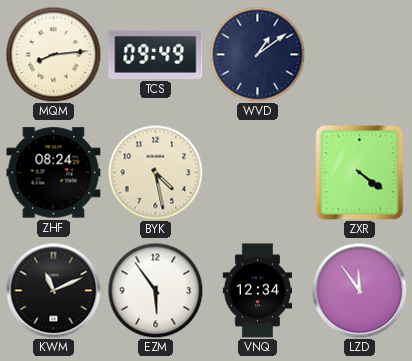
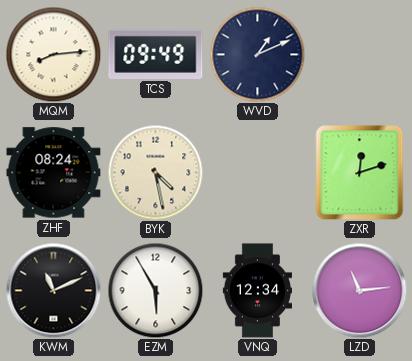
WVD: 1:09 -> 1:11 (257, 54)
ZXR: 4:21 -> 12:12 (360, 172)
EZM: 5:54 -> 5:55 (155, 290)
LZD: 11:54 -> 11:14 (359, 290)
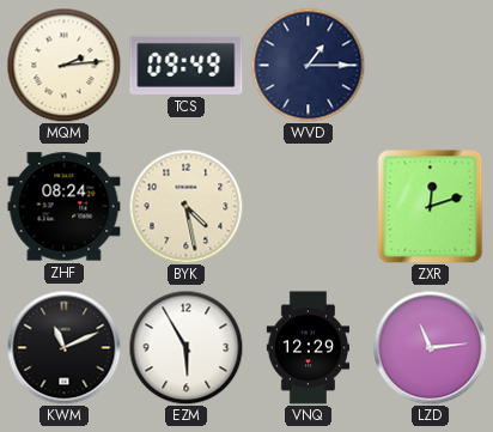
MQM: 8:14 -> 2:14 (63, 65)
WVD: 1:11 -> 1:15 (308, 65)
VNQ: 12:34 -> 12:29 (308, 348)
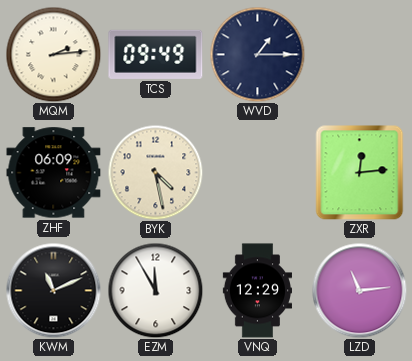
ZHF: 08:24 -> 06:09 (54, 173)
ZXR: 12:12 -> 12:14 (360, 172)
EZM: 5:55 -> 11:55 (155, 290)
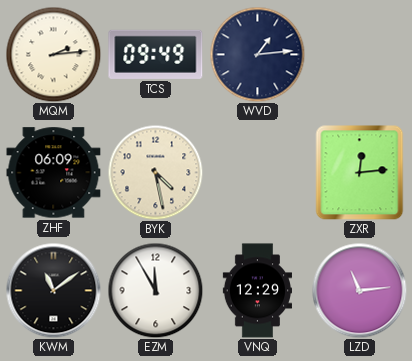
WVD: 1:15 -> 1:14 (257, 54)
KWM: 11:11 -> 11:09 (53, 290)
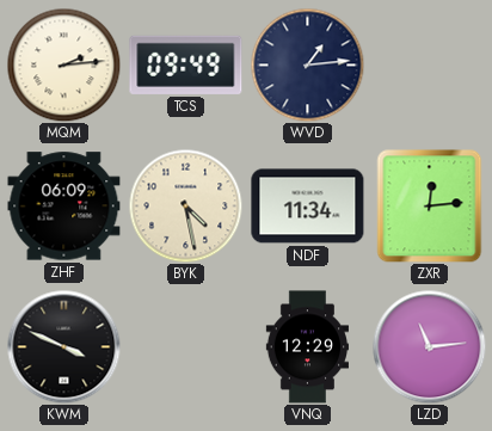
NDF: none -> 11:34 (308, 207)
KWM: 11:09 -> 3:49 (63, 346)
EZM: 11:55 -> none (155, 290)
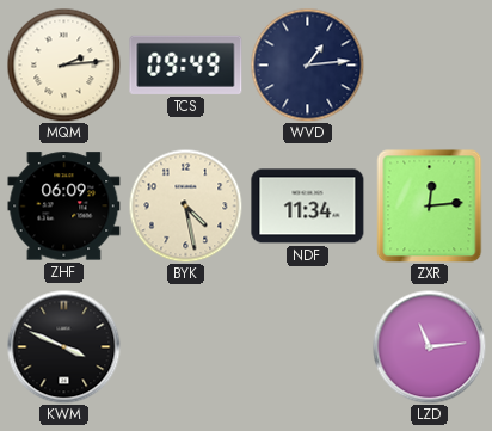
VNQ: 12:29 -> none (307, 347)
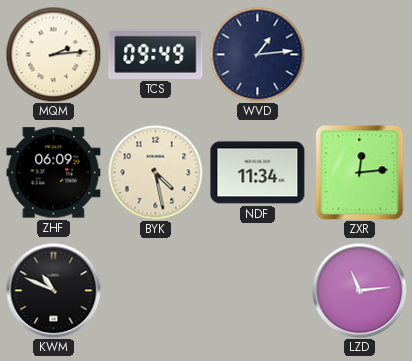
KWM: 3:49 -> 10:49 (53, 290)
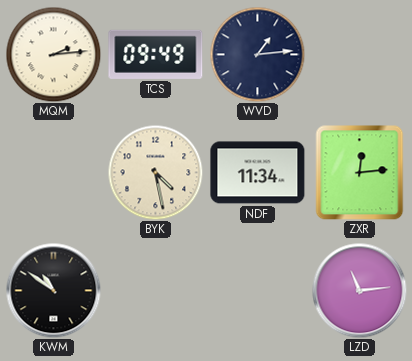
ZHF: 06:09 -> none (54, 173)
KWM: 10:49 -> 10:51 (53, 290)
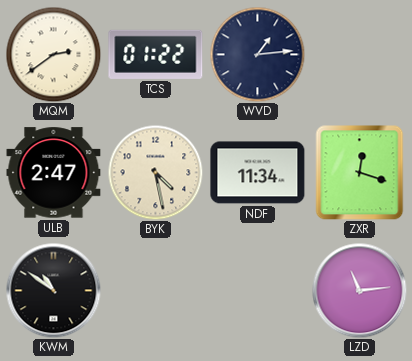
MQM: 2:14 -> 2:39 (53, 54)
TCS: 09:49 -> 01:22 (156, 54)
ULB: none -> 2:47 (54, 173)
ZXR: 12:14 -> 12:18 (360, 172)
